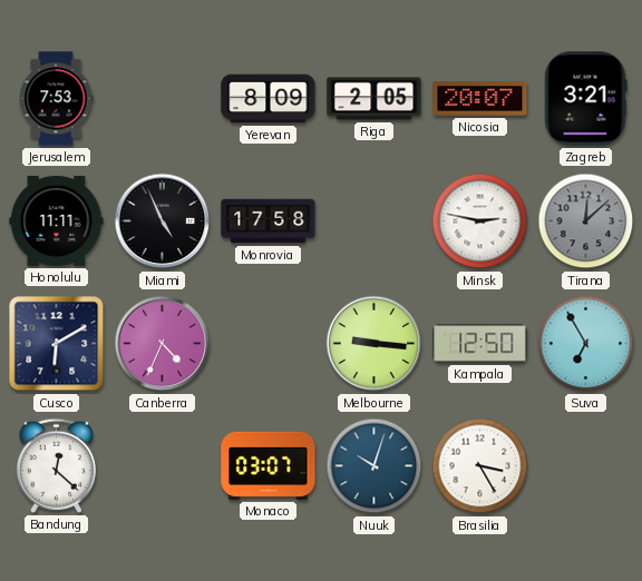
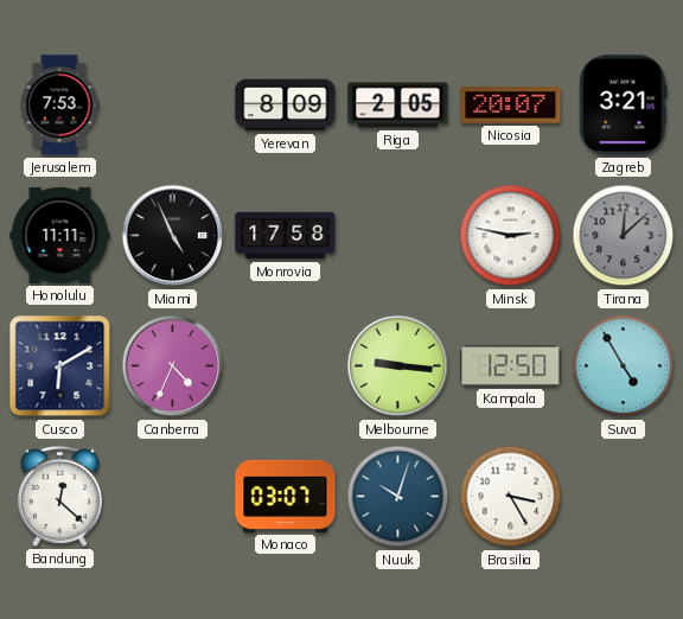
Suva: 6:55 -> 4:55 (624, 366)
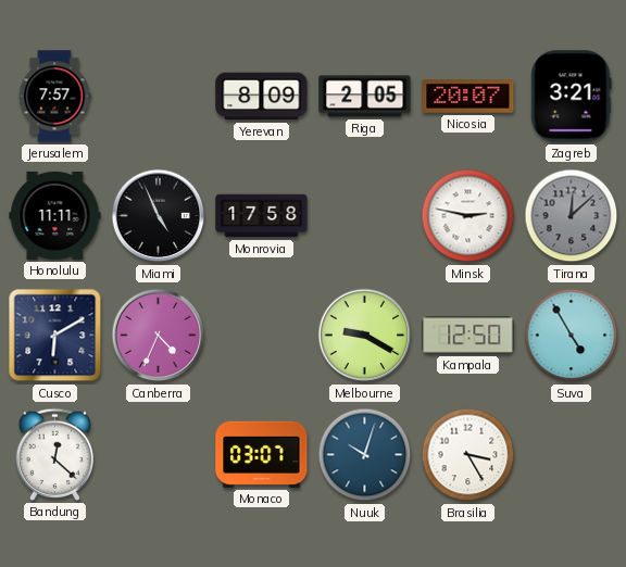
Jerusalem: 7:53 -> 7:57 (54, 97)
Melbourne: 9:16 -> 9:20 (365, 336)
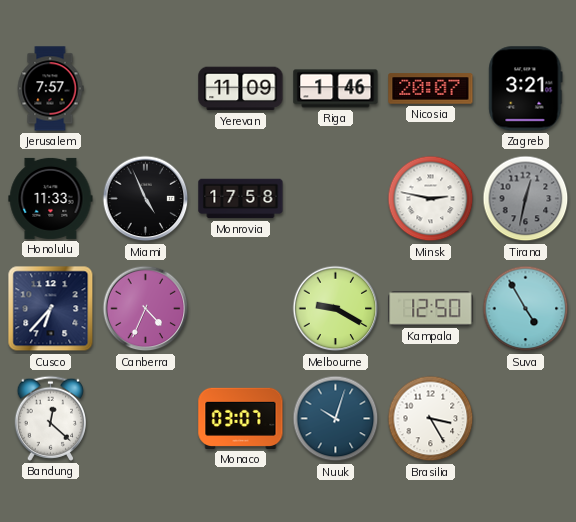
Yerevan: 8:09 -> 11:09 (241, 89)
Riga: 2:05 -> 1:46 (336, 89)
Honolulu: 11:11 -> 11:33 (51, 198)
Tirana: 12:08 -> 12:32 (526, 199)
Cusco: 6:10 -> 6:37 (51, 309)
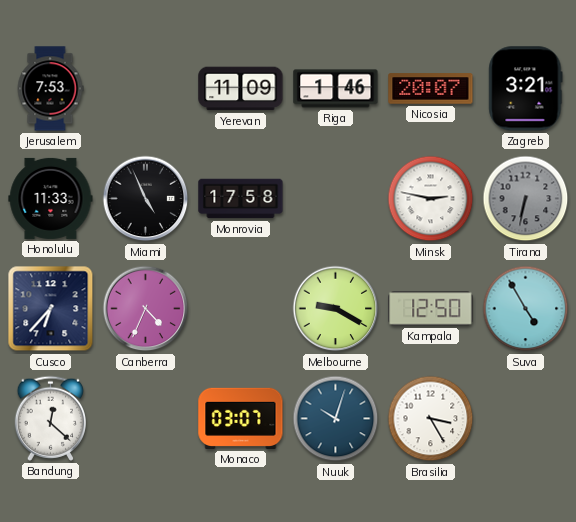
Jerusalem: 7:57 -> 7:53 (50, 89)
Tirana: 12:32 -> 6:32 (526, 199)
